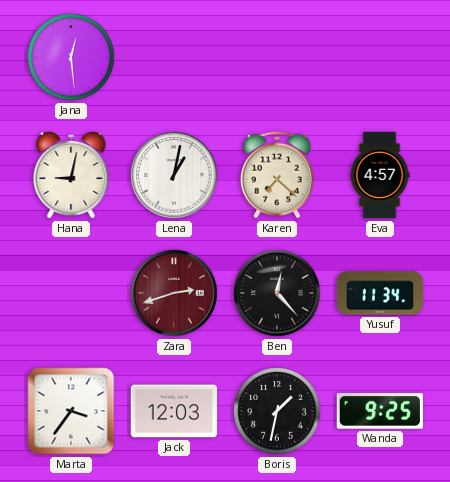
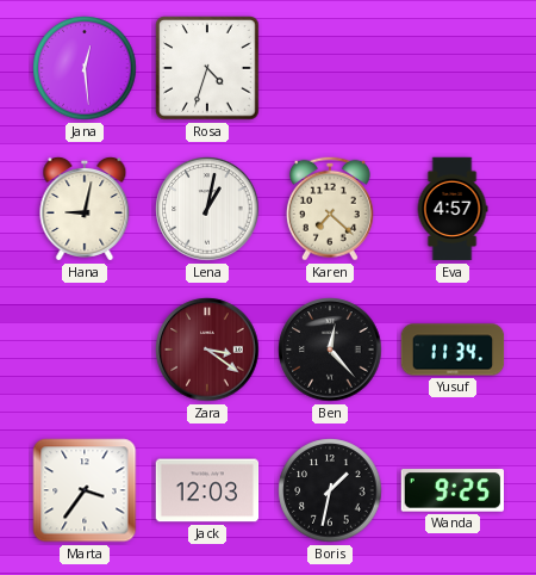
Rosa: none -> 4:33 (207, 68)
Zara: 2:42 -> 3:21 (207, 350)
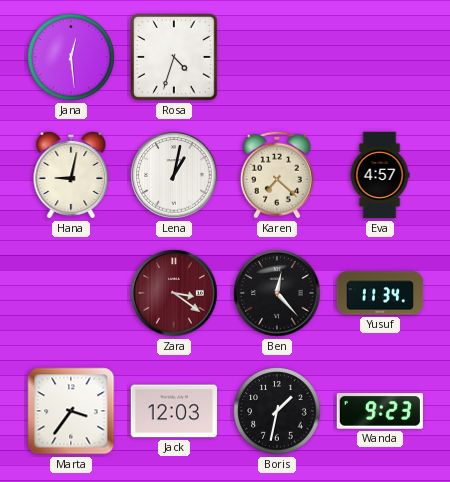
Wanda: 9:25 -> 9:23 (379, 411)
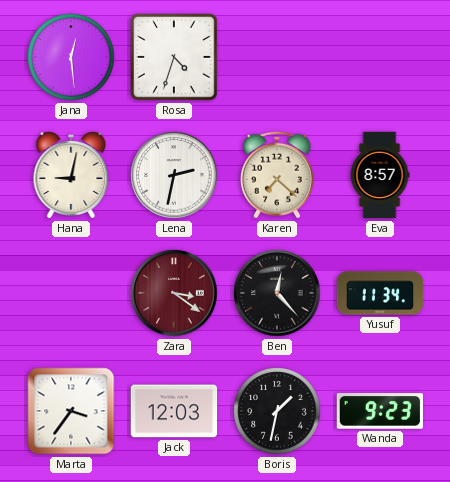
Lena: 1:02 -> 2:32 (174, 175)
Eva: 4:57 -> 8:57 (380, 175)
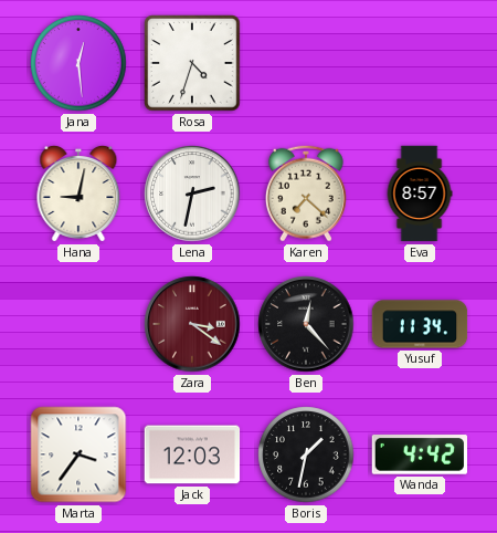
Wanda: 9:23 -> 4:42 (419, 454)
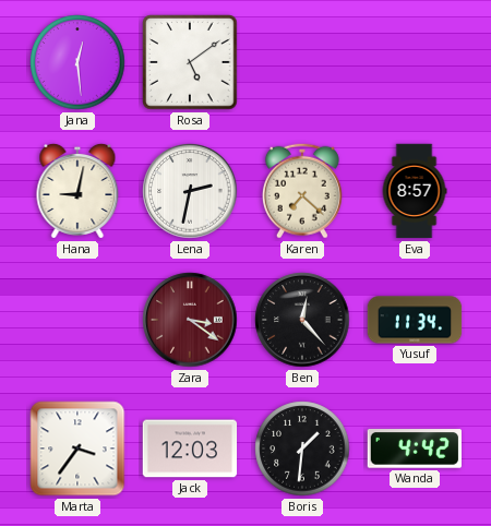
Rosa: 4:33 -> 5:09 (190, 62)
Boris: 1:32 -> 1:31 (302, 449)
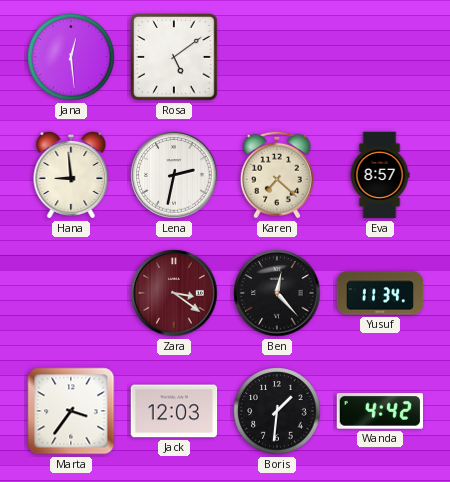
Hana: 9:02 -> 8:59 (71, 175)
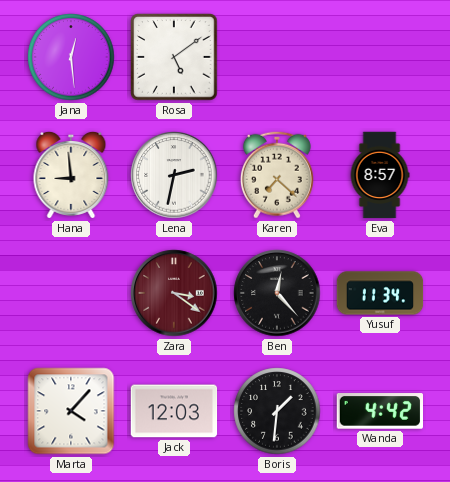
Marta: 3:36 -> 4:07 (71, 411)
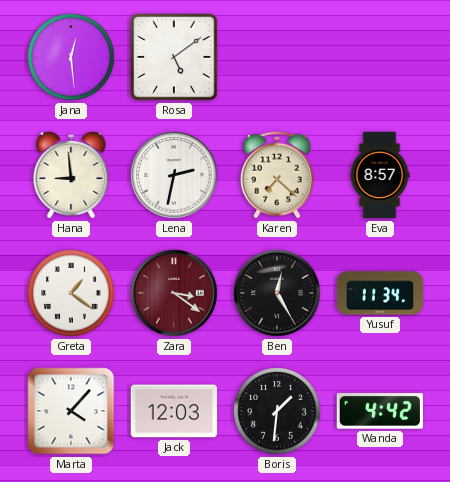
Greta: none -> 1:21 (71, 293)
Ben: 12:23 -> 12:25 (277, 293)
